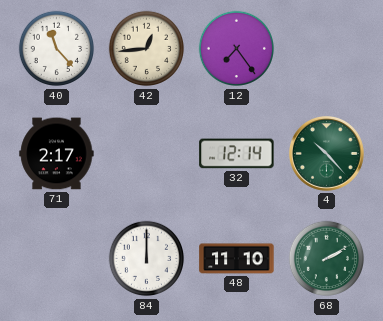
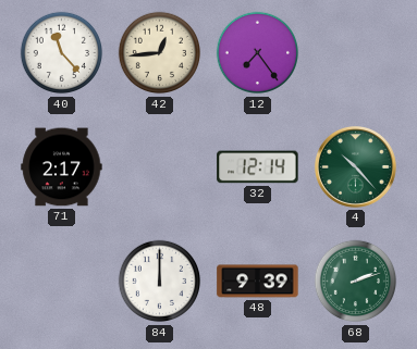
48: 11:10 -> 9:39 (258, 282)
68: 2:10 -> 2:12 (356, 282)
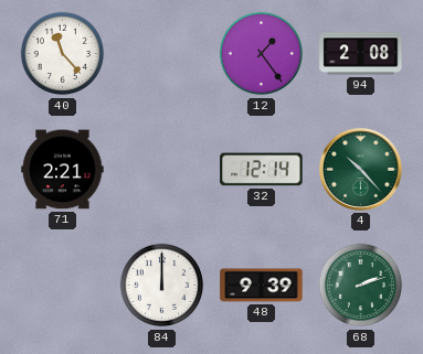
42: 12:44 -> none (160, 53)
12: 7:24 -> 1:24 (262, 54)
94: none -> 2:08 (361, 54)
71: 2:17 -> 2:21 (63, 170)
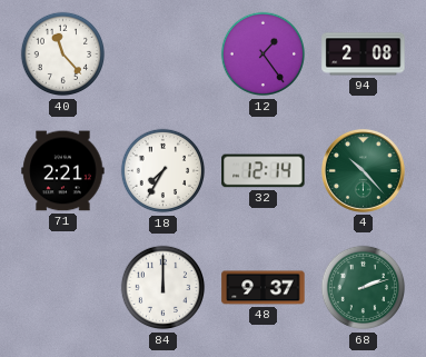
18: none -> 7:35 (164, 171)
48: 9:39 -> 9:37 (264, 288)
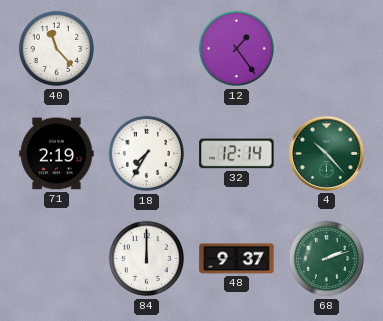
94: 2:08 -> none (364, 54)
71: 2:21 -> 2:19 (57, 154)
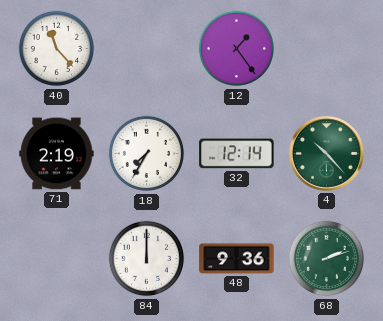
48: 9:37 -> 9:36 (237, 259)
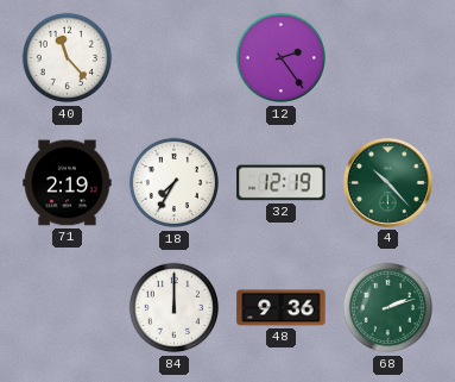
12: 1:24 -> 2:24 (282, 58)
32: 12:14 -> 12:19 (282, 183)
